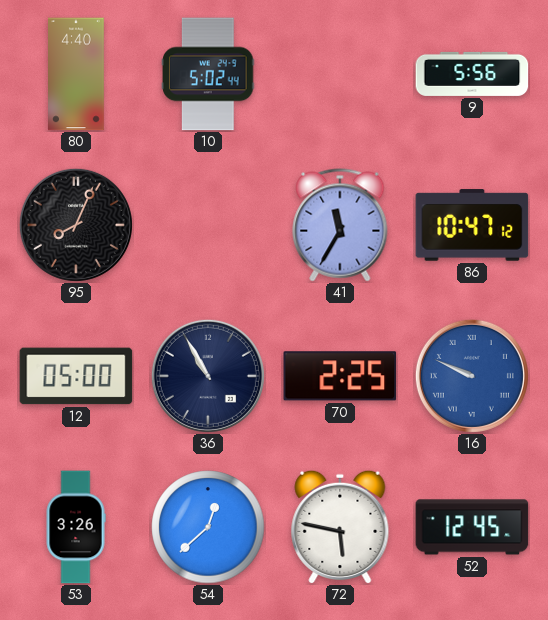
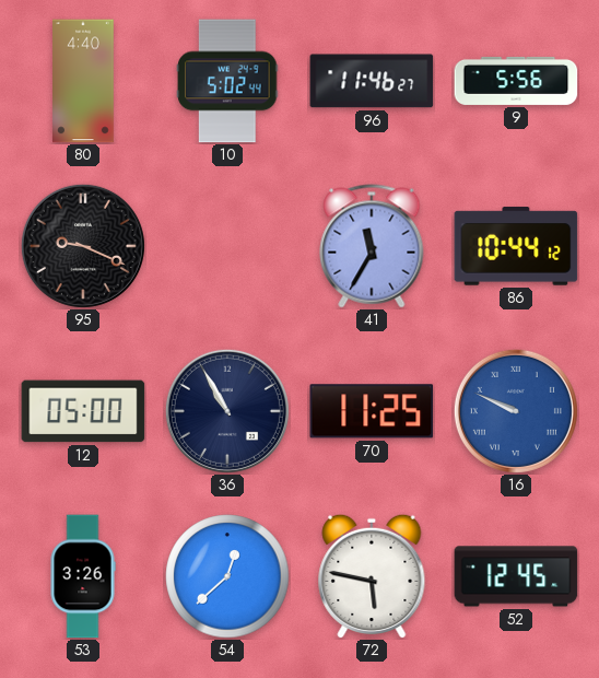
96: none -> 11:46 (372, 81)
95: 8:04 -> 9:19 (83, 246)
86: 10:47 -> 10:44 (516, 246)
70: 2:25 -> 11:25 (372, 411)
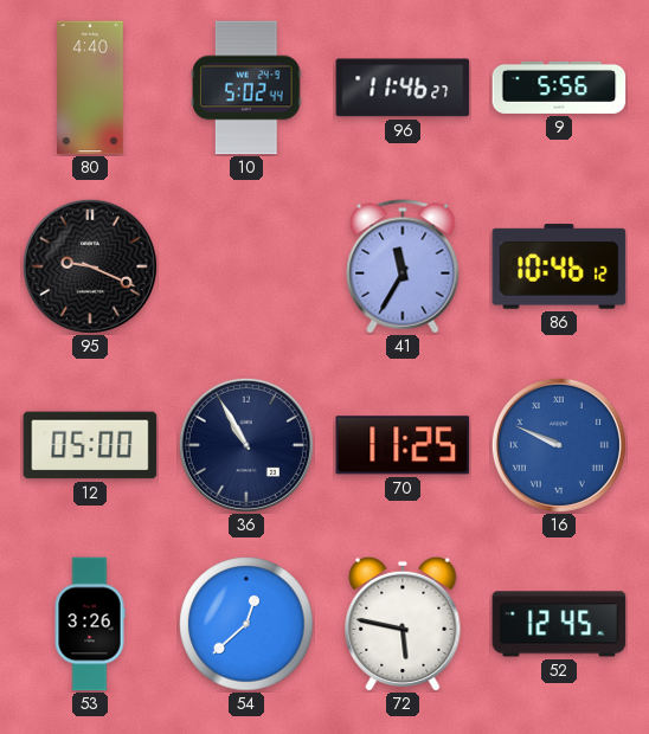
86: 10:44 -> 10:46 (559, 266)
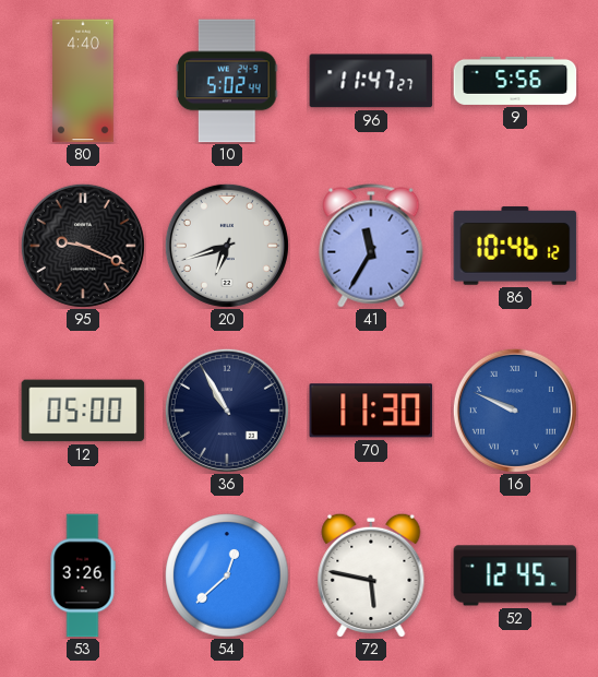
96: 11:46 -> 11:47 (371, 81)
20: none -> 6:42 (227, 246)
70: 11:25 -> 11:30 (371, 411)
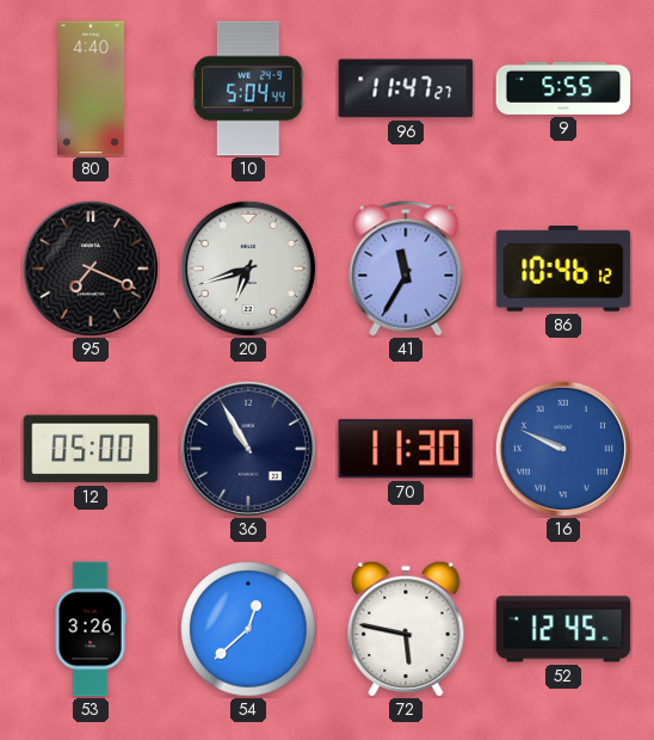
10: 5:02 -> 5:04 (248, 88)
9: 5:56 -> 5:55 (563, 88)
95: 9:19 -> 7:19 (91, 269)
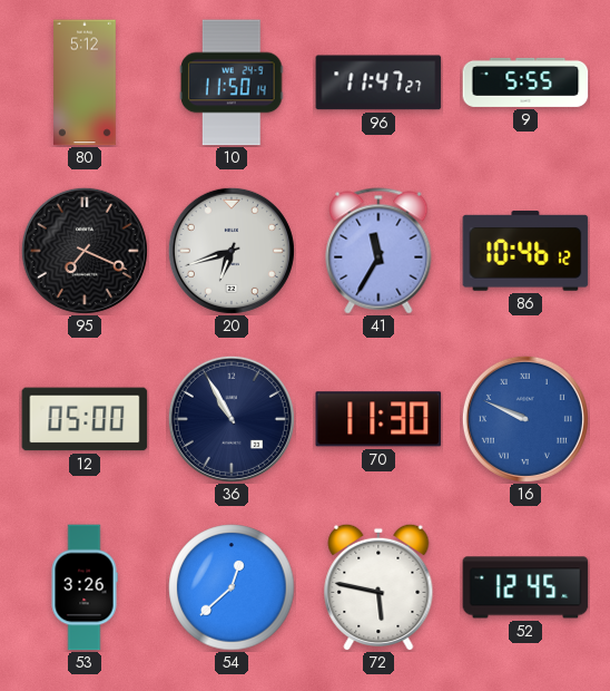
80: 4:40 -> 5:12 (86, 82)
10: 5:04 -> 11:50 (232, 82)
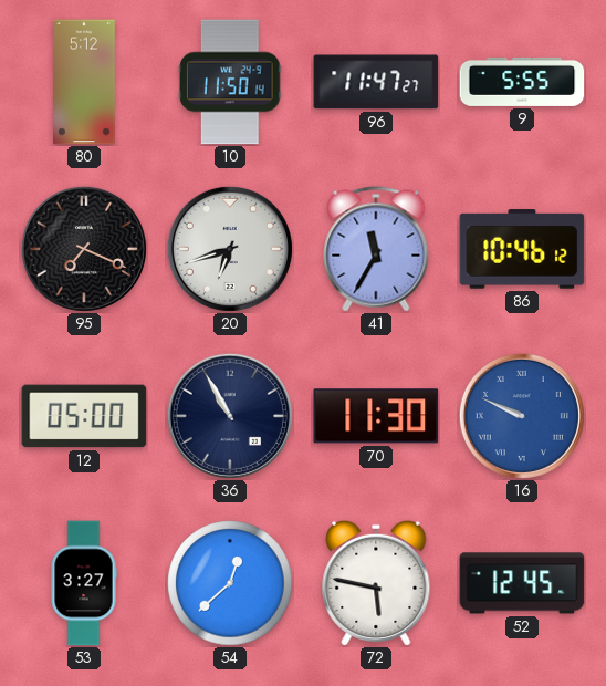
53: 3:26 -> 3:27 (84, 583)
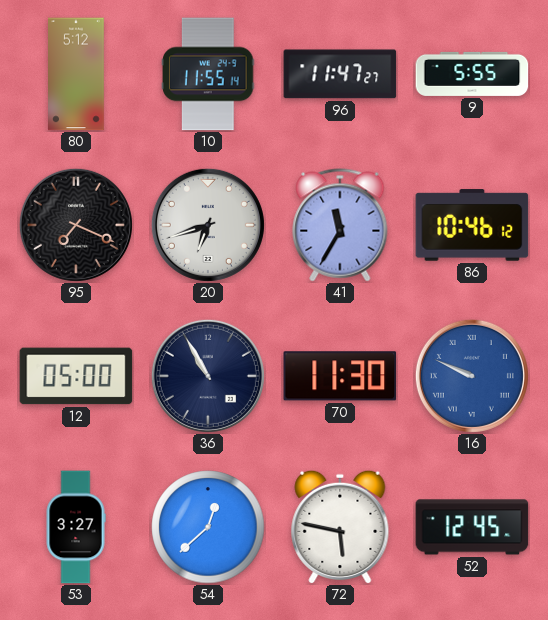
10: 11:50 -> 11:55 (208, 74)
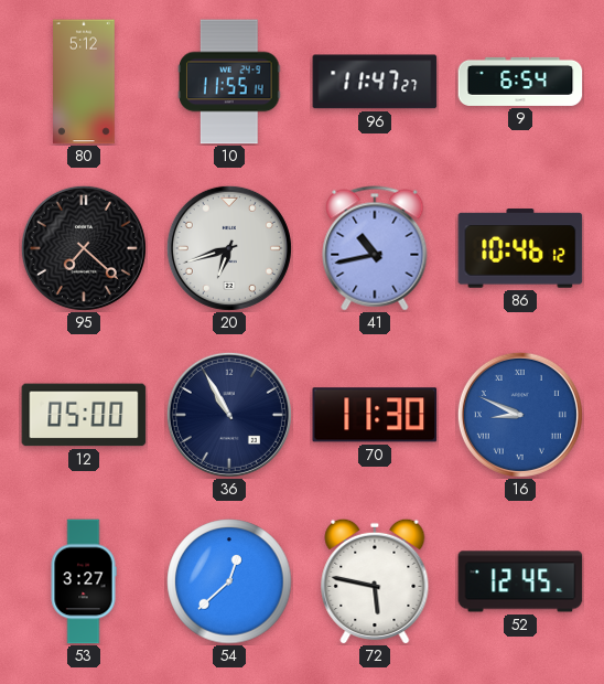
9: 5:55 -> 6:54 (520, 82)
95: 7:19 -> 7:22 (84, 248)
41: 11:35 -> 10:43 (375, 248)
16: 9:49 -> 8:49 (520, 415)
